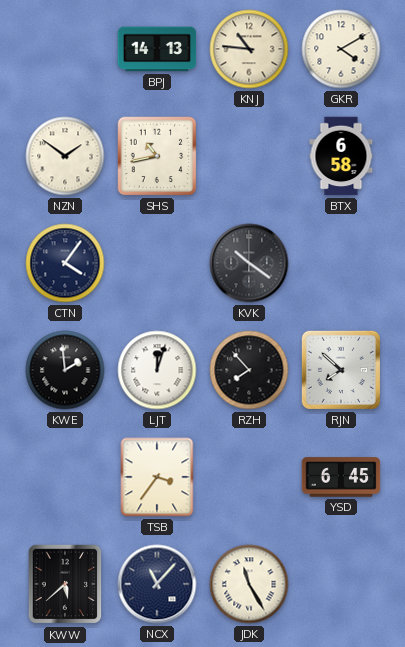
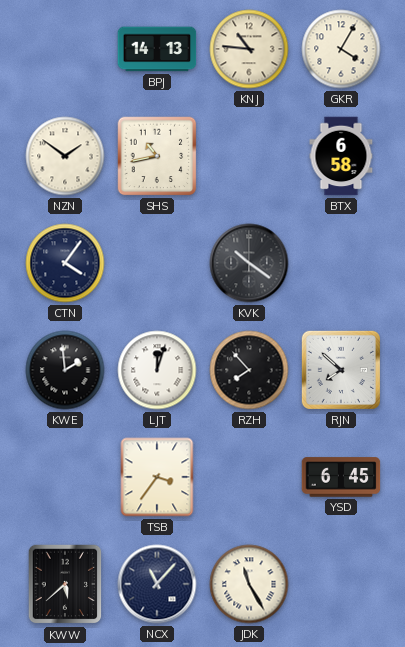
GKR: 4:10 -> 4:05 (341, 49)
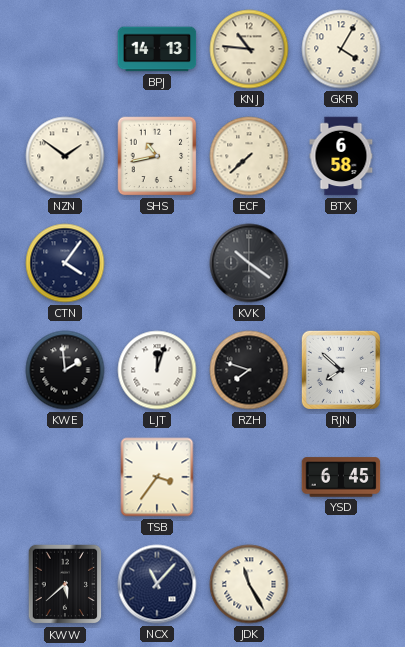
ECF: none -> 7:38 (249, 156)
RZH: 7:53 -> 7:48 (249, 370)
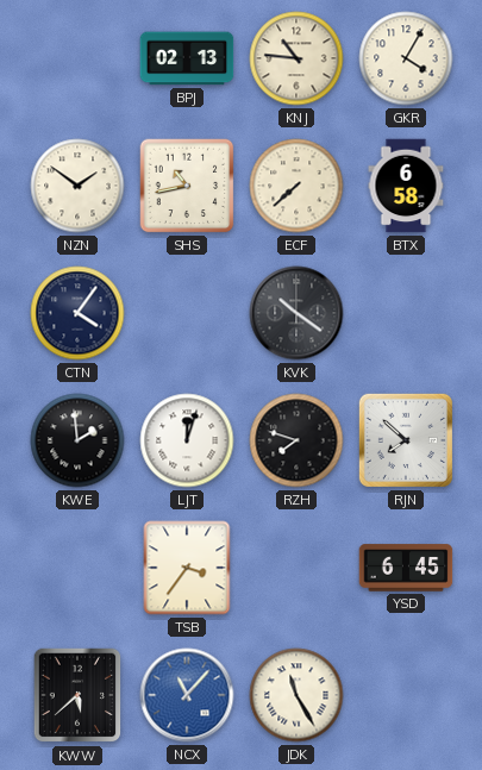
BPJ: 14:13 -> 02:13 (187, 58)
NCX dial: navy -> blue (187, 695)
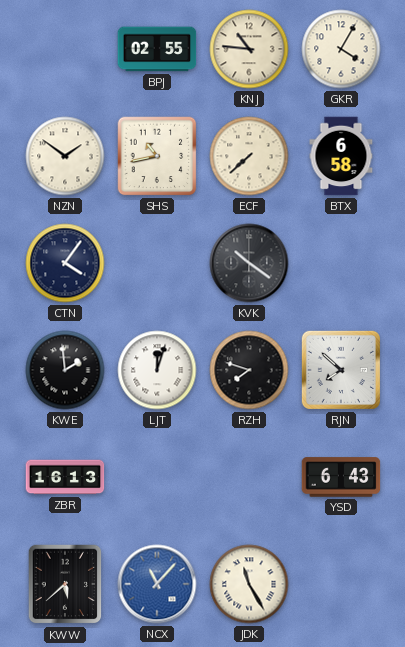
BPJ: 02:13 -> 02:55 (157, 49)
ZBR: none -> 16:13 (65, 477)
TSB: 3:36 -> none (187, 568)
YSD: 6:45 -> 6:43 (341, 477)
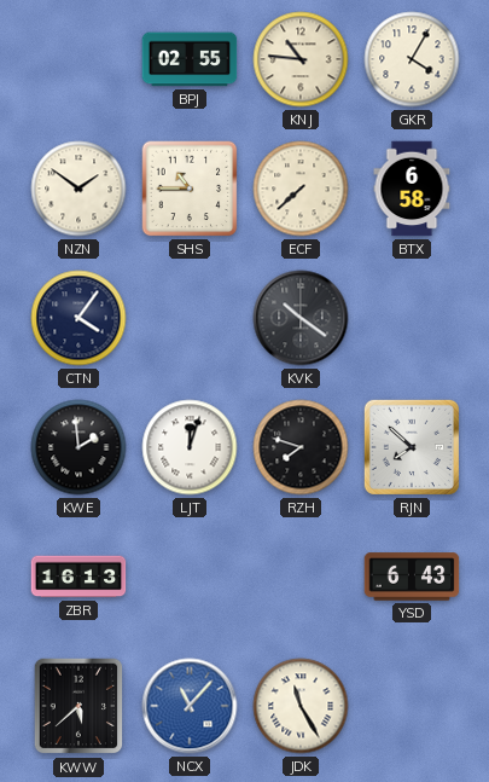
SHS: 10:43 -> 10:45 (190, 189)
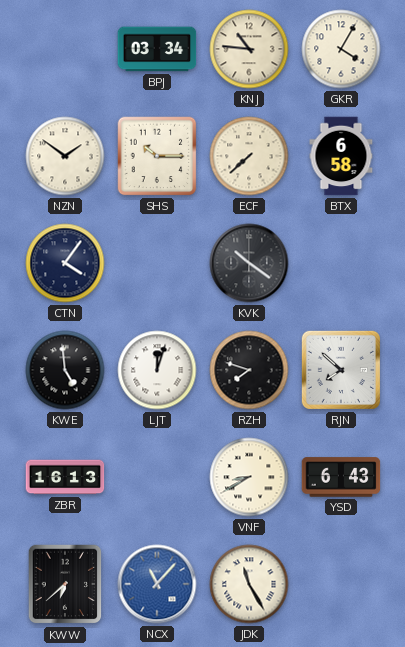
BPJ: 02:55 -> 03:34 (157, 49)
SHS: 10:45 -> 10:15 (157, 156)
KWE: 1:59 -> 4:59 (65, 370)
VNF: none -> 8:40 (249, 477)
KWW: 5:38 -> 6:38 (65, 584)
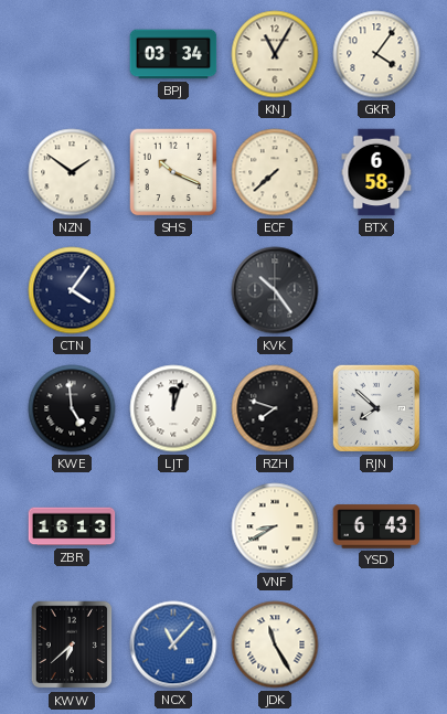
KNJ: 10:46 -> 11:05 (275, 54)
GKR: 4:05 -> 4:06 (376, 54)
SHS: 10:15 -> 10:19 (173, 172)
KVK: 10:21 -> 10:24 (275, 290)
